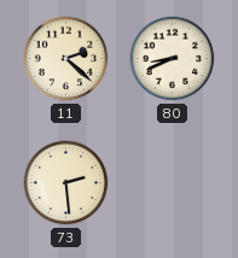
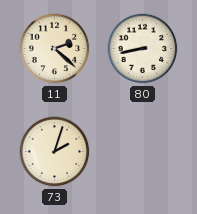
80: 8:41 -> 8:43 (143, 49)
73: 2:29 -> 2:03 (55, 152)
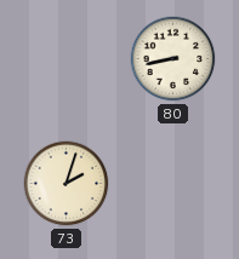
11: 2:22 -> none (55, 49)
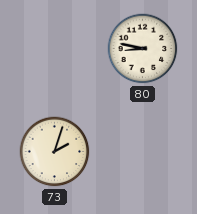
80: 8:43 -> 8:47 (143, 49)
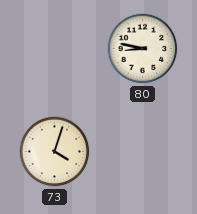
73: 2:03 -> 4:03 (55, 152)
